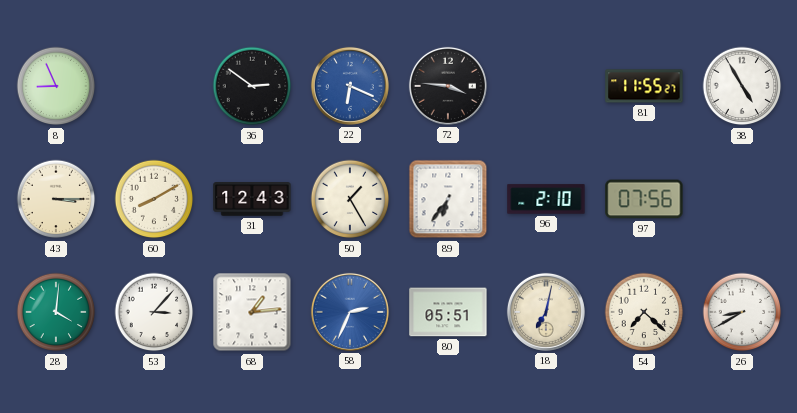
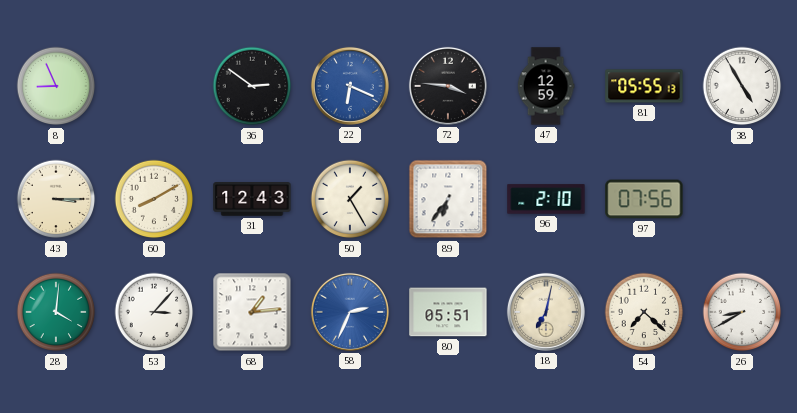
47: none -> 12:59 (546, 86)
81: 11:55 -> 05:55 (644, 86)
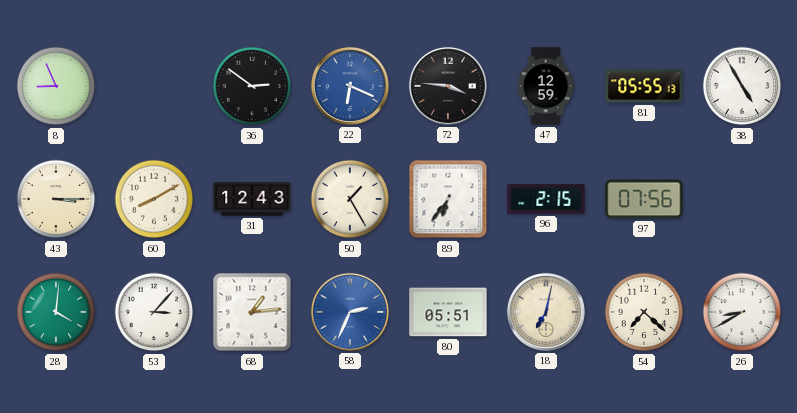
96: 2:10 -> 2:15 (546, 199)
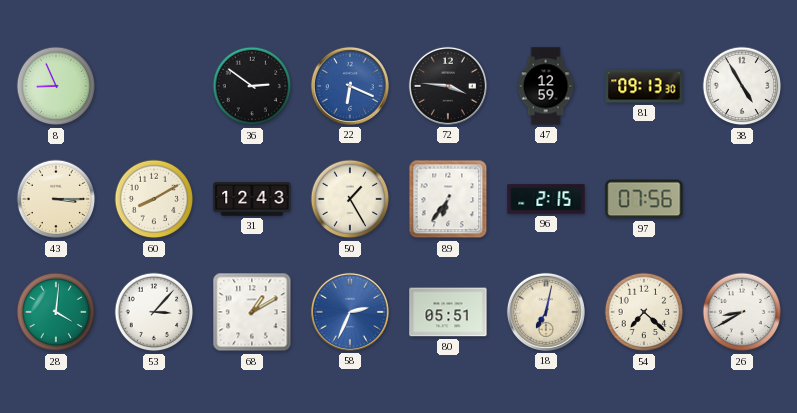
81: 05:55 -> 09:13 (644, 86)
68: 1:14 -> 1:10 (252, 312)
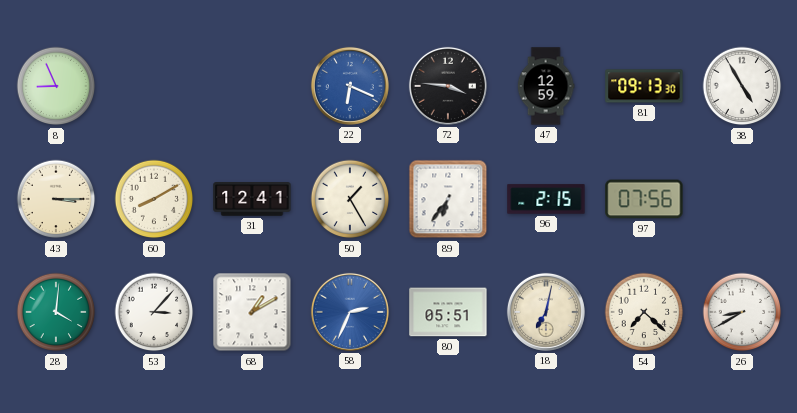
36: 2:51 -> none (252, 86)
31: 12:43 -> 12:41 (252, 199)
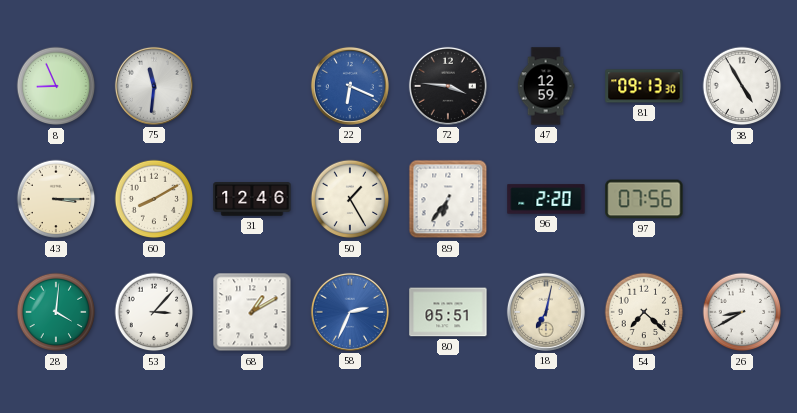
75: none -> 11:31 (154, 86)
31: 12:41 -> 12:46 (252, 199)
96: 2:15 -> 2:20 (546, 199)
